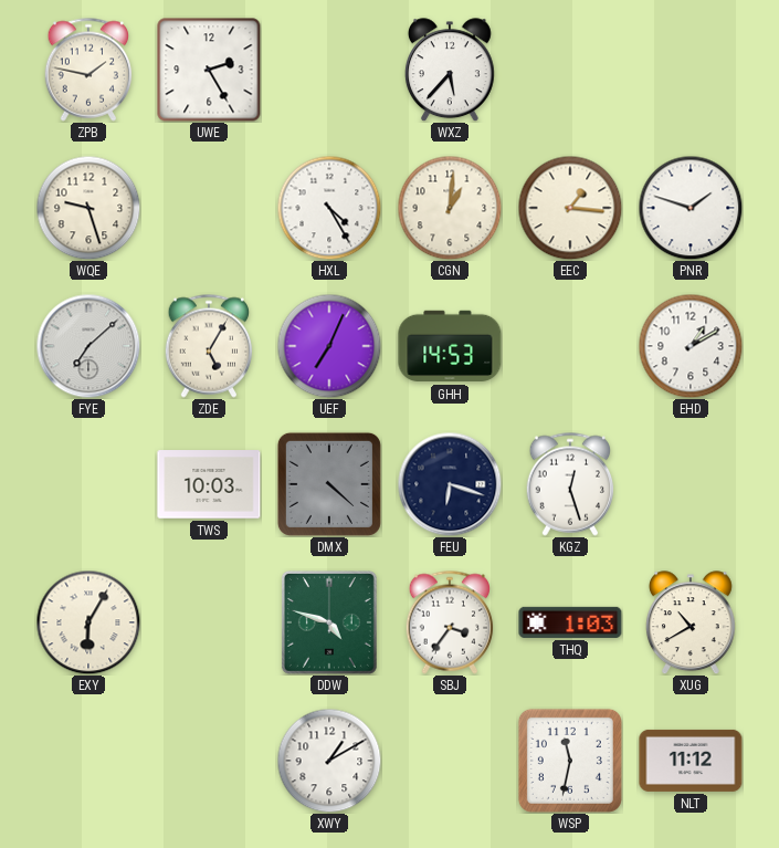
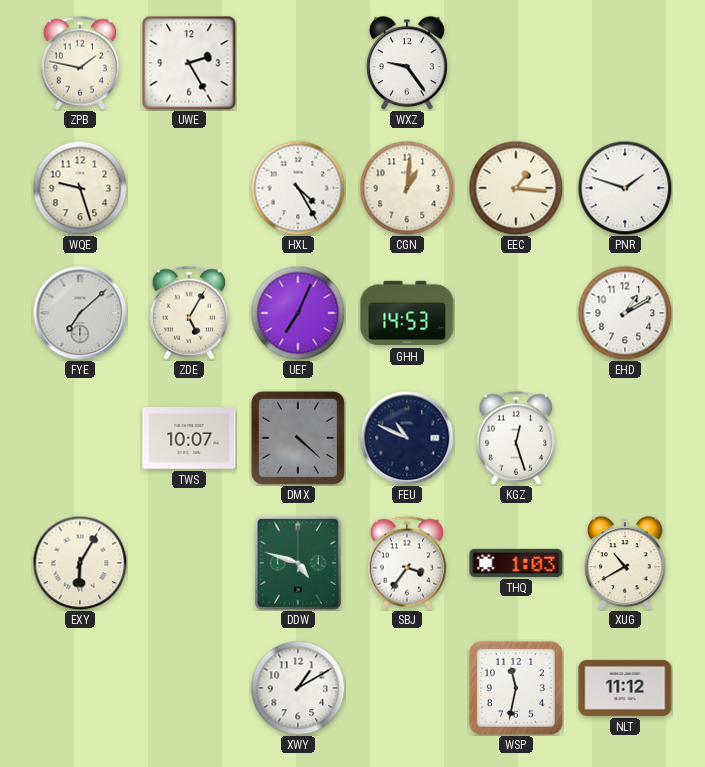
WXZ: 5:37 -> 9:24 (407, 63)
TWS: 10:03 -> 10:07 (189, 438)
FEU: 6:18 -> 10:49 (407, 438)
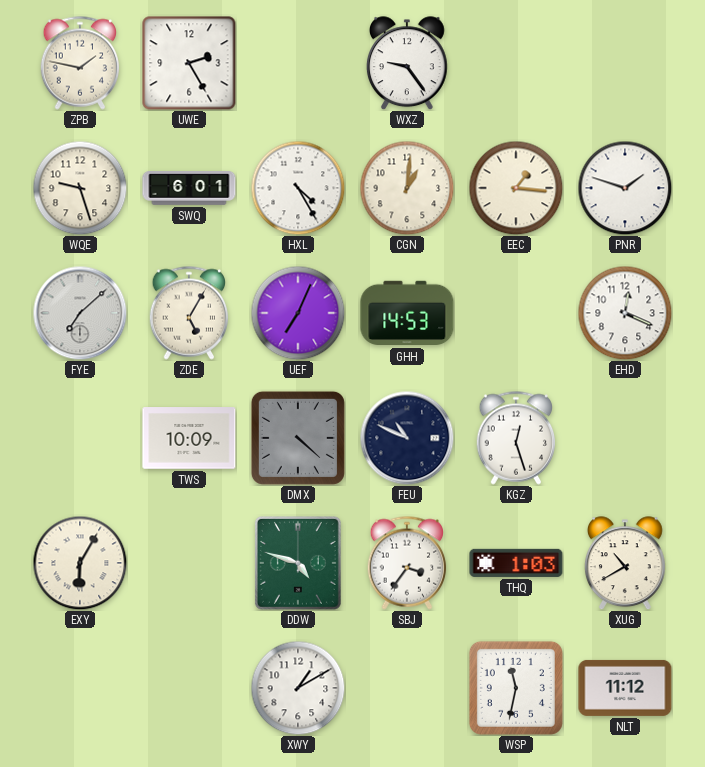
SWQ: none -> 6:01 (189, 188)
EHD: 1:10 -> 12:19 (625, 313)
TWS: 10:07 -> 10:09 (189, 438)
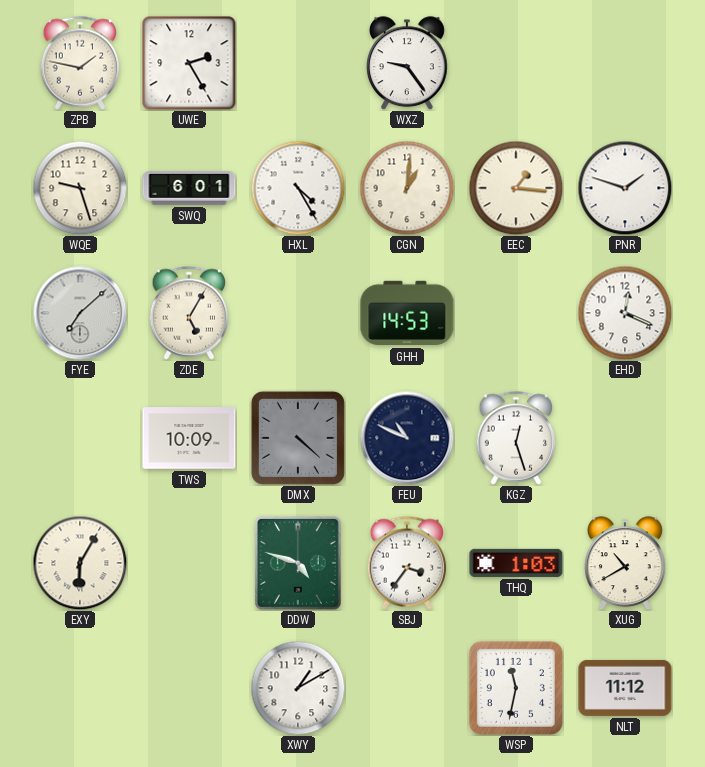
UEF: 7:04 -> none (298, 313)
